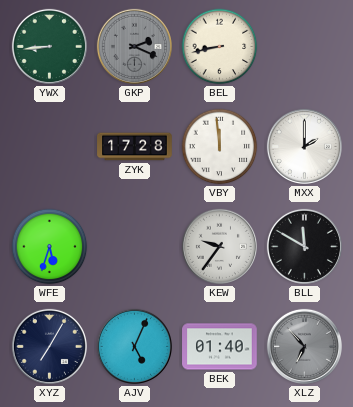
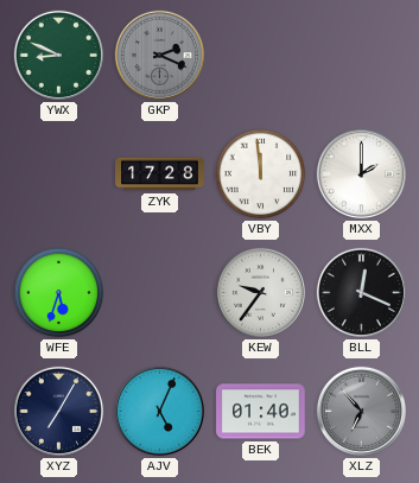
YWX: 8:44 -> 8:49 (58, 55)
BEL: 8:43 -> none (220, 47)
BLL: 11:50 -> 12:19 (361, 292)
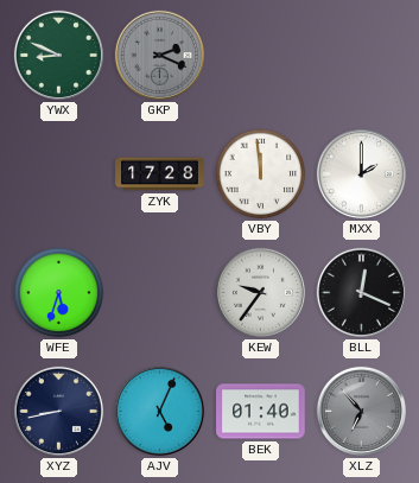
XYZ: 7:05 -> 8:43 (58, 411)
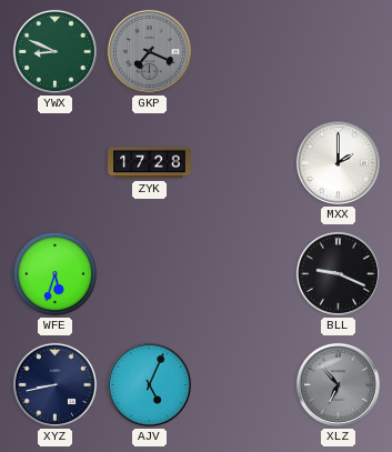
GKP: 2:19 -> 7:19 (149, 51)
VBY: 11:59 -> none (261, 174)
KEW: 9:36 -> none (260, 292)
BLL: 12:19 -> 9:19 (338, 273)
BEK: 01:40 -> none (261, 412)
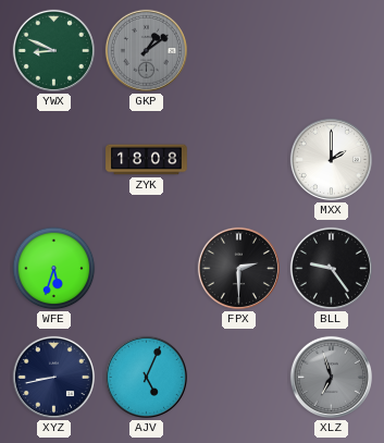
GKP: 7:19 -> 1:09 (146, 50)
ZYK: 17:28 -> 18:08 (147, 160)
FPX: none -> 2:30 (238, 268)
BLL: 9:19 -> 9:24 (331, 268)
XLZ: 6:53 -> 6:57 (331, 377)
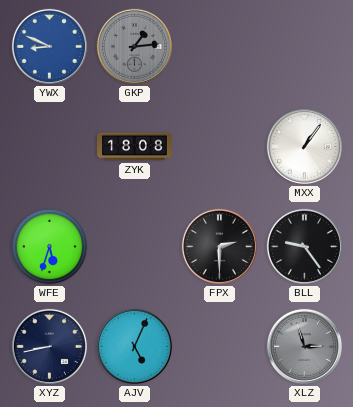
YWX dial: green -> blue (49, 46)
GKP: 1:09 -> 1:14 (134, 46)
MXX: 2:00 -> 1:06 (304, 146)
XLZ: 6:57 -> 2:57 (304, 346)
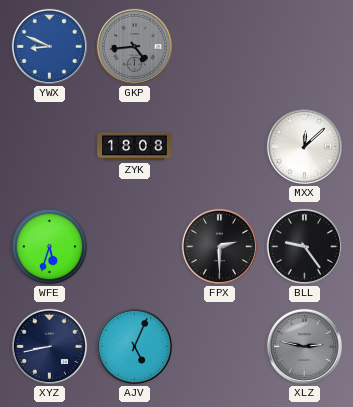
GKP: 1:14 -> 4:44 (134, 46)
MXX: 1:06 -> 12:08 (304, 146)
XLZ: 2:57 -> 2:47 (304, 346)
